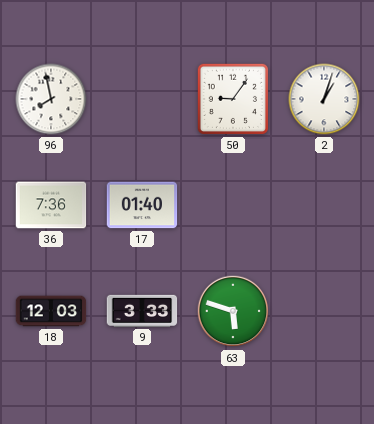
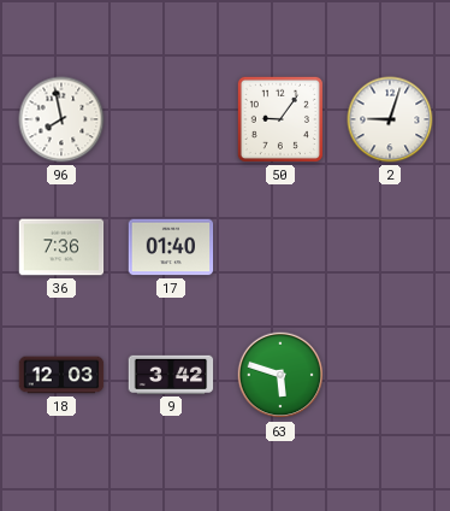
2: 1:03 -> 9:03 (390, 119)
9: 3:33 -> 3:42 (171, 375)
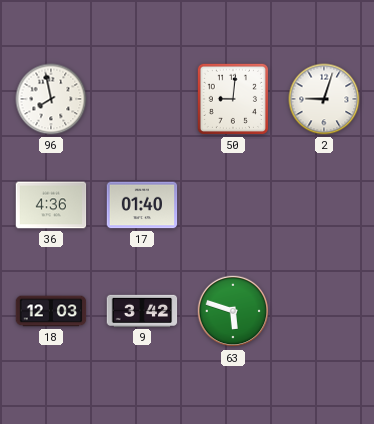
50: 9:06 -> 9:01 (233, 99)
36: 7:36 -> 4:36 (51, 205)
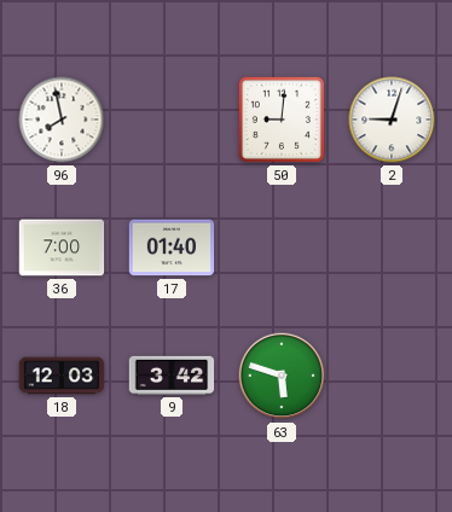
36: 4:36 -> 7:00 (62, 248)
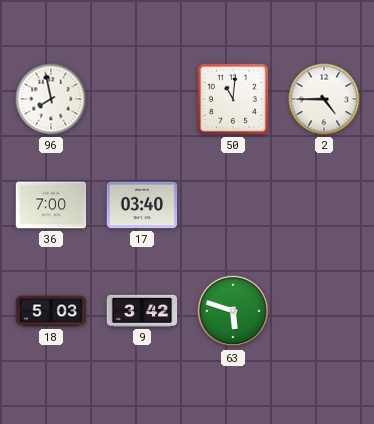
50: 9:01 -> 11:01 (233, 99)
2: 9:03 -> 4:45 (324, 99)
17: 01:40 -> 03:40 (142, 205)
18: 12:03 -> 5:03 (51, 311)
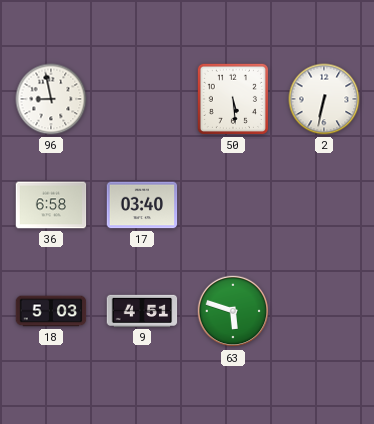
96: 7:58 -> 8:58 (51, 99)
50: 11:01 -> 5:29 (233, 99)
2: 4:45 -> 6:32 (324, 99)
36: 7:00 -> 6:58 (51, 205)
9: 3:42 -> 4:51 (142, 311)
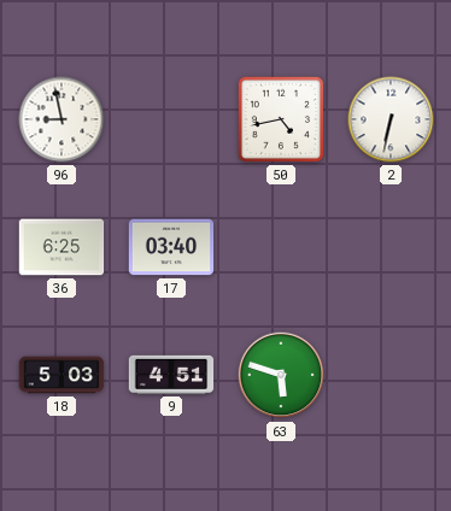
50: 5:29 -> 4:43 (281, 119)
36: 6:58 -> 6:25 (61, 247)
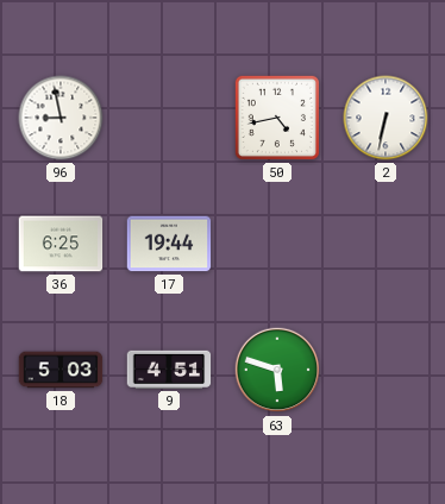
17: 03:40 -> 19:44 (169, 244)
